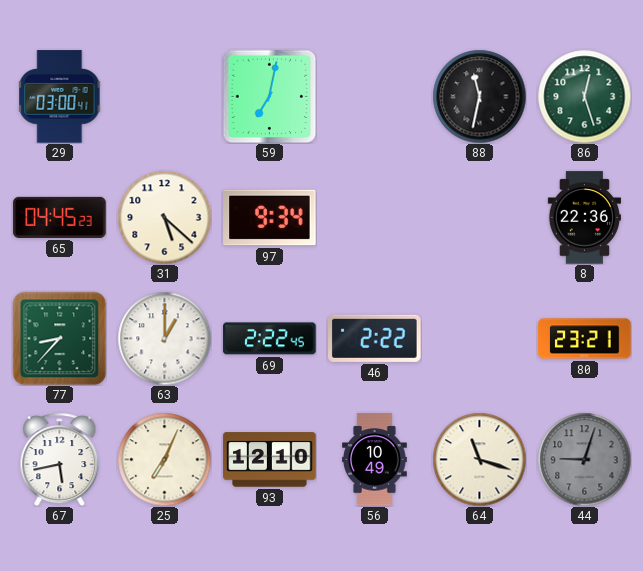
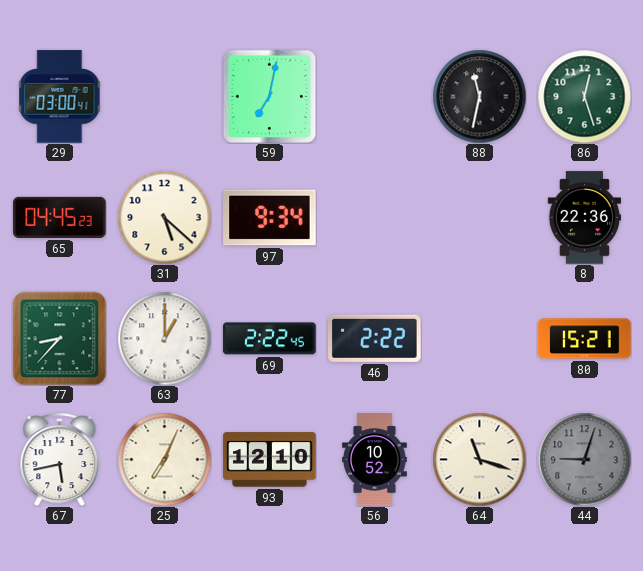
80: 23:21 -> 15:21 (585, 339)
56: 10:49 -> 10:52 (375, 460)
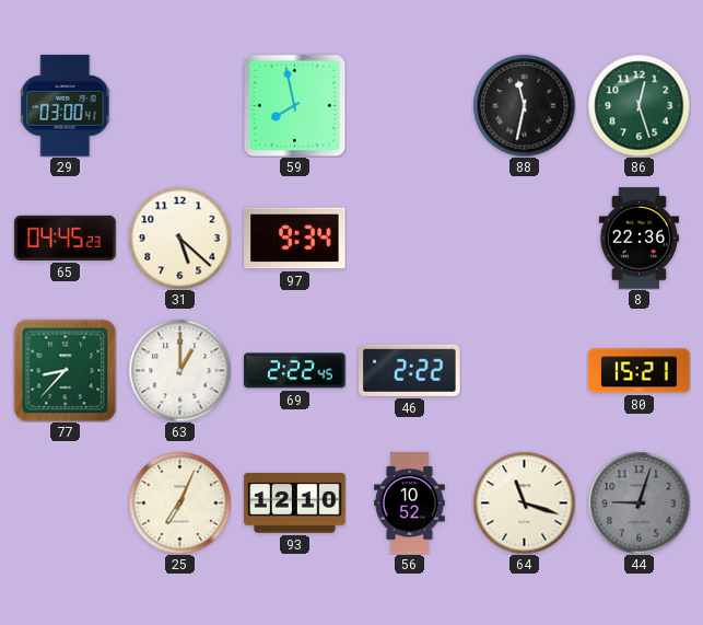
59: 7:02 -> 7:58 (294, 105)
67: 5:43 -> none (60, 459)
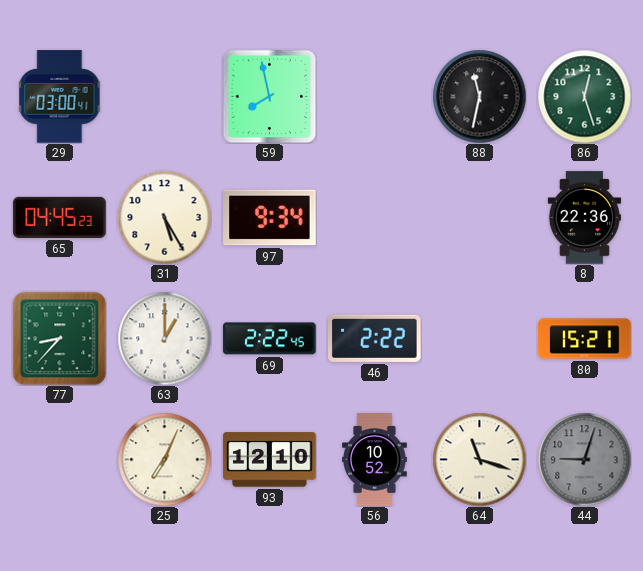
31: 5:22 -> 5:25 (164, 217)
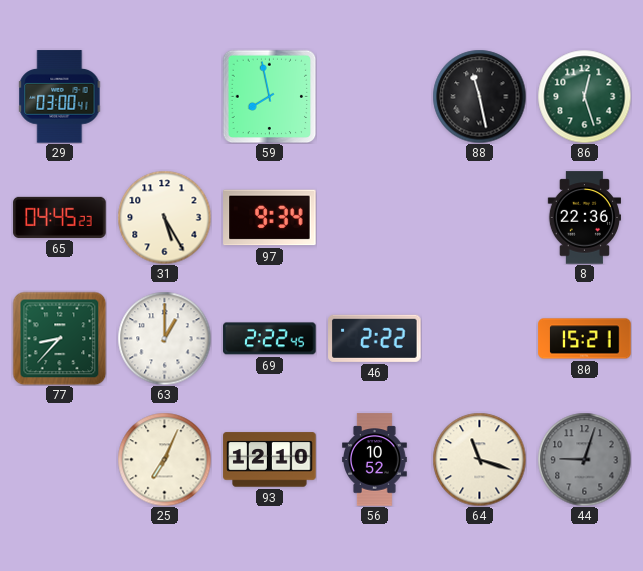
88: 11:32 -> 11:28 (479, 96)
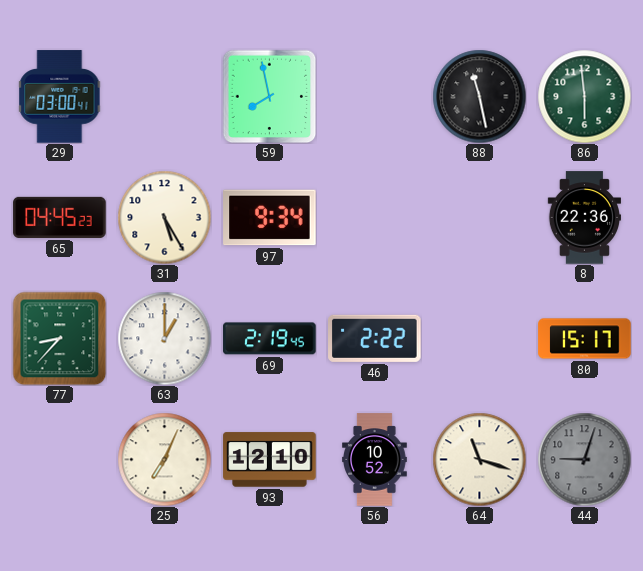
86: 12:27 -> 5:59 (584, 96)
69: 2:22 -> 2:19 (270, 339)
80: 15:21 -> 15:17 (585, 339)
